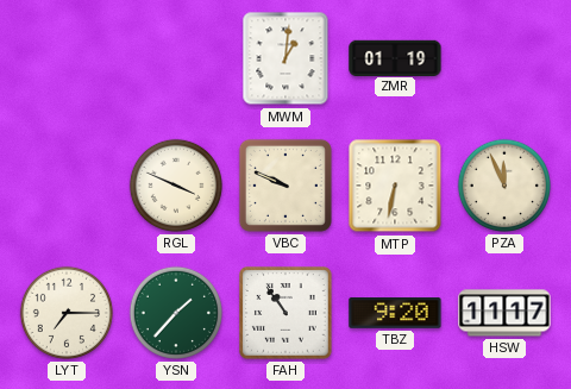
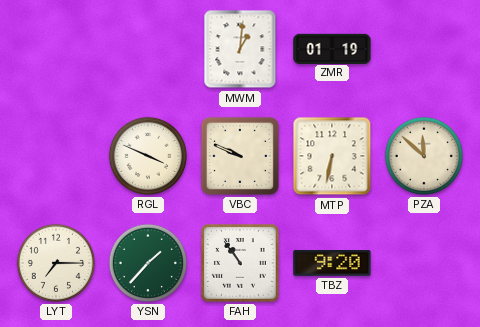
PZA: 11:56 -> 11:52 (424, 156)
HSW: 11:17 -> none (504, 313)
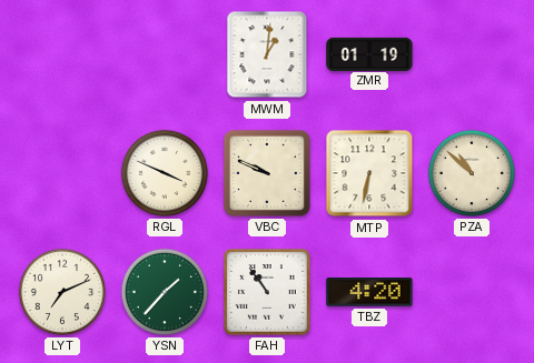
PZA: 11:52 -> 10:52 (472, 173)
LYT: 7:15 -> 7:11 (62, 292)
TBZ: 9:20 -> 4:20 (369, 293)
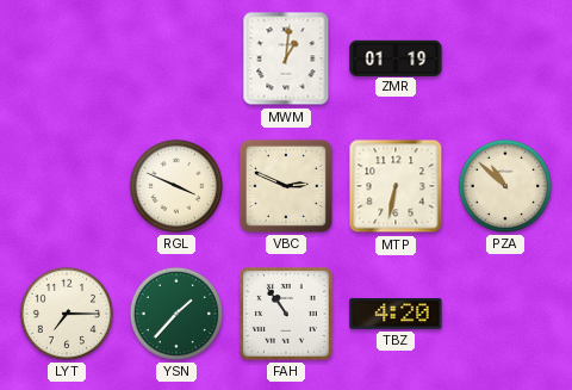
VBC: 9:49 -> 2:49 (286, 186)
LYT: 7:11 -> 7:15 (67, 314)
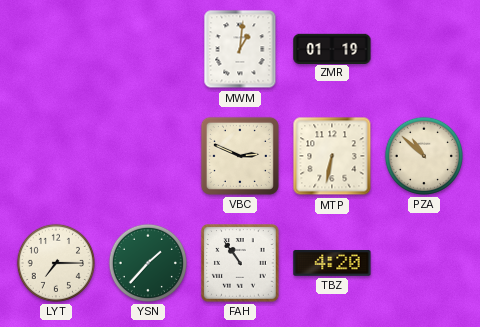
RGL: 3:49 -> none (176, 186)
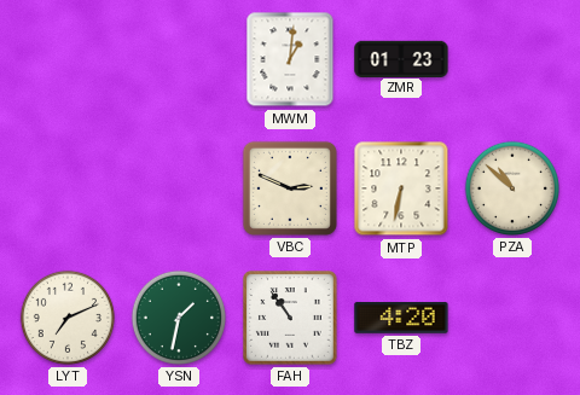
ZMR: 01:19 -> 01:23 (401, 58)
LYT: 7:15 -> 7:11 (68, 318)
YSN: 1:37 -> 1:32 (179, 318)
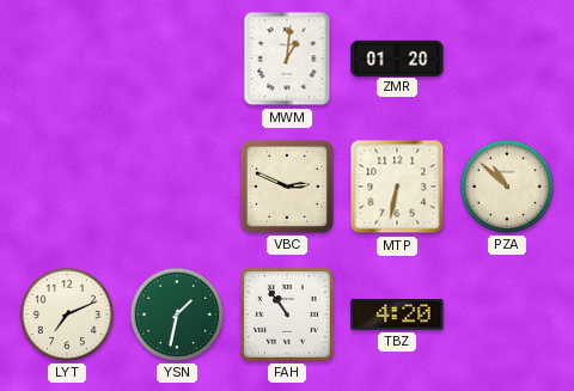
ZMR: 01:23 -> 01:20 (397, 57)
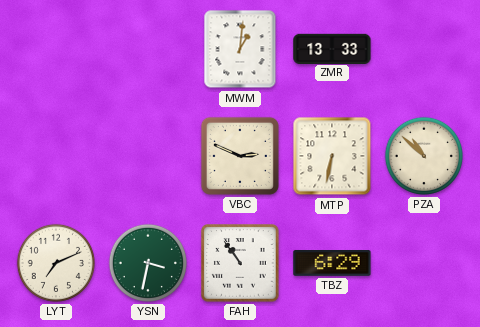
ZMR: 01:20 -> 13:33 (332, 48)
YSN: 1:32 -> 3:32 (148, 263)
TBZ: 4:20 -> 6:29 (332, 264)
